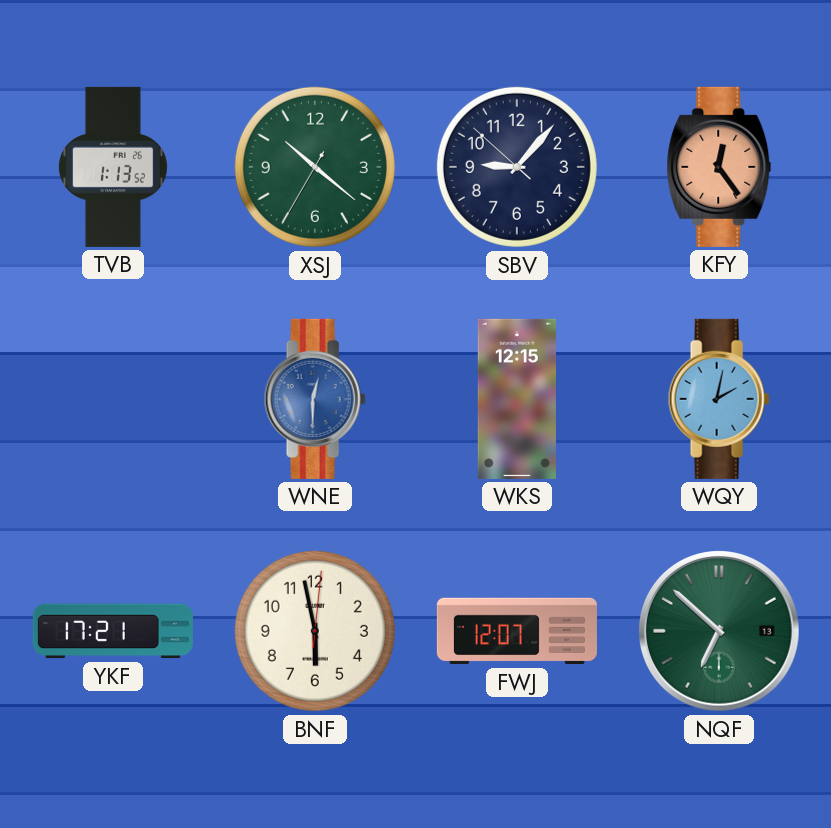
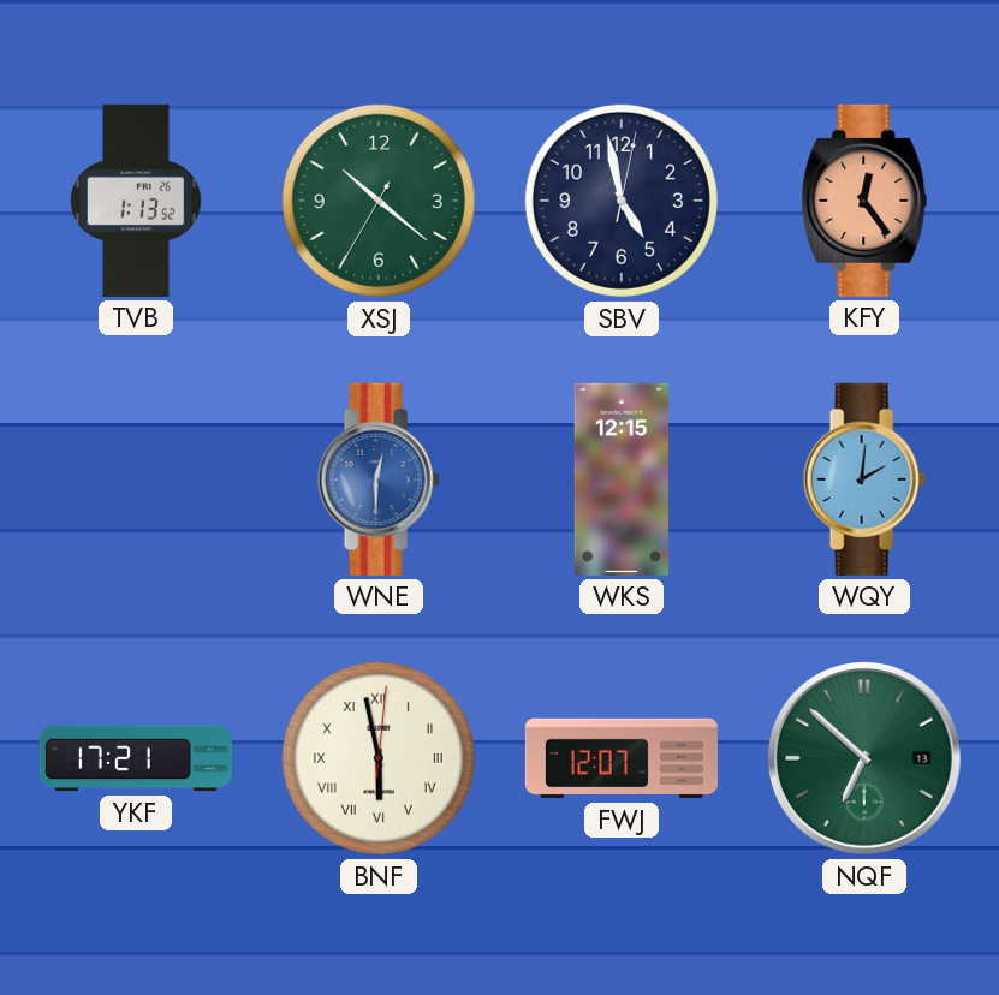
SBV: 9:06 -> 4:58 (622, 201)
WQY: 2:02 -> 2:01 (864, 479)
BNF numerals: Arabic -> Roman (379, 758)
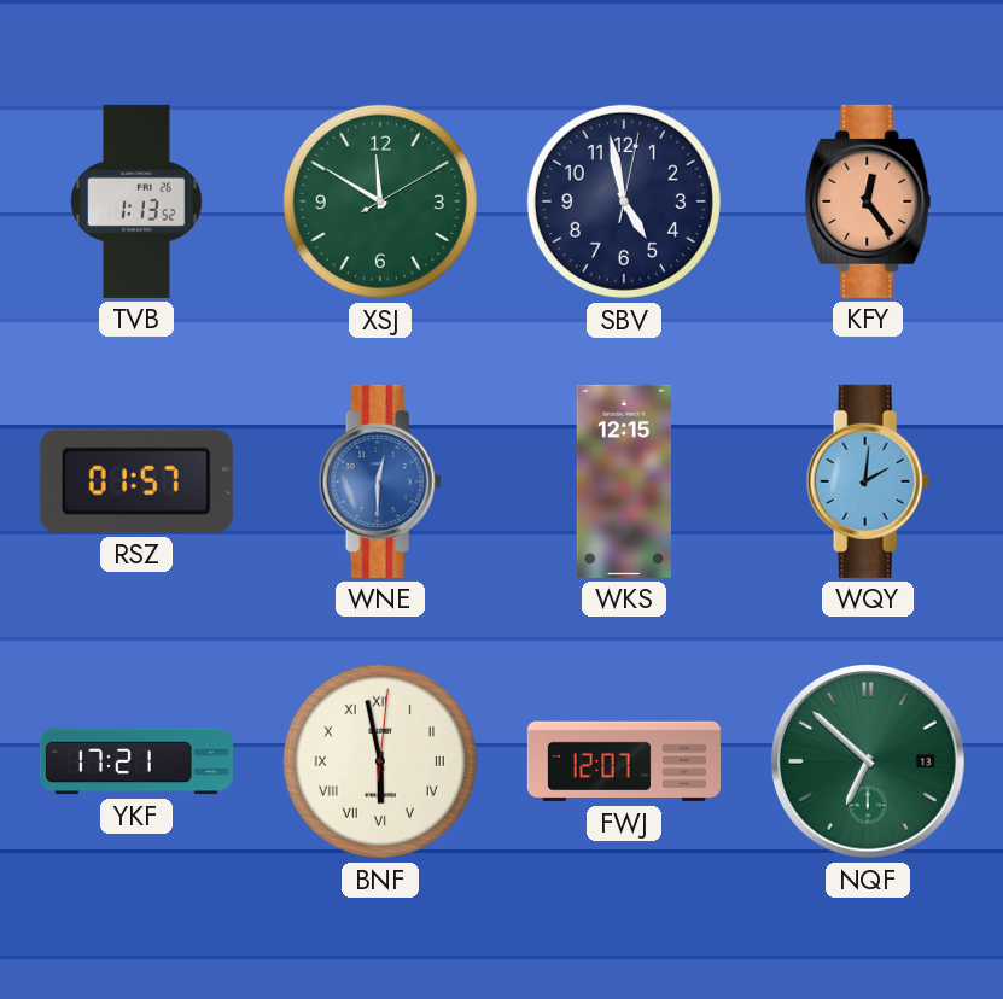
XSJ: 10:21 -> 11:50 (380, 201)
RSZ: none -> 01:57 (136, 481)
